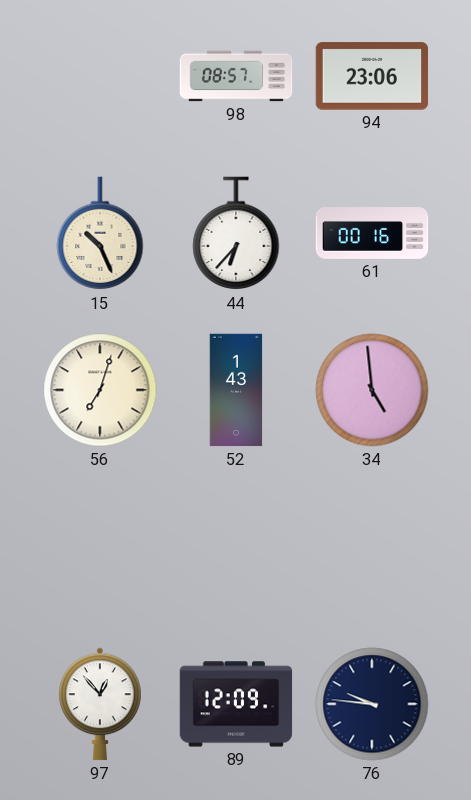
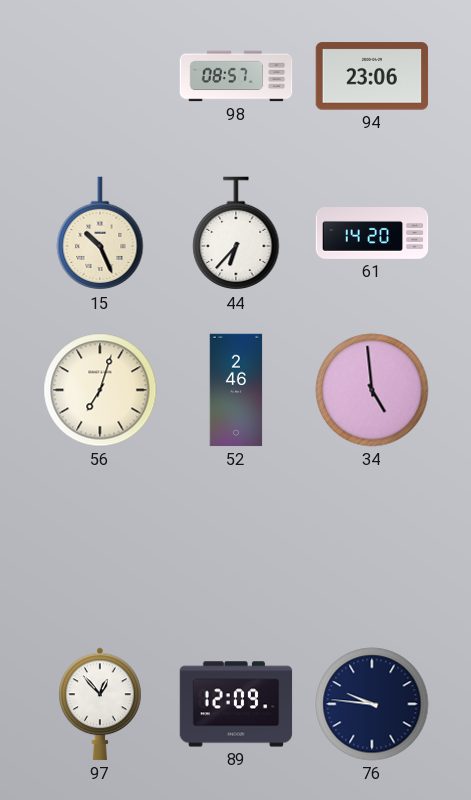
61: 00:16 -> 14:20 (372, 234)
52: 1:43 -> 2:46 (236, 390)
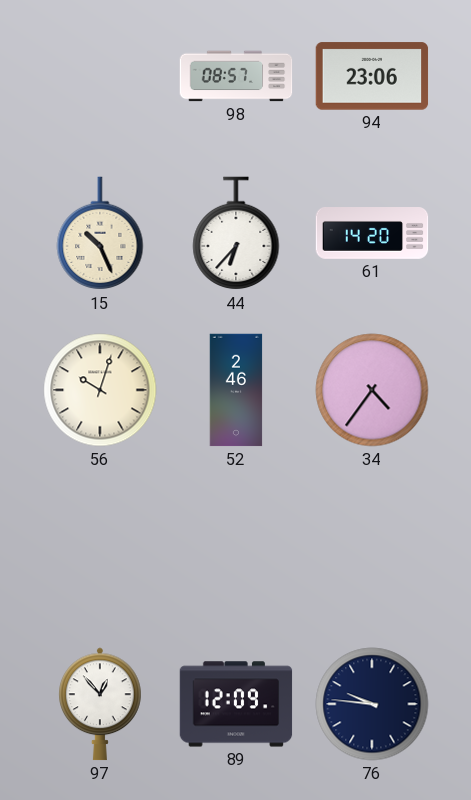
56: 7:03 -> 10:03 (100, 390)
34: 4:59 -> 4:36 (372, 390)
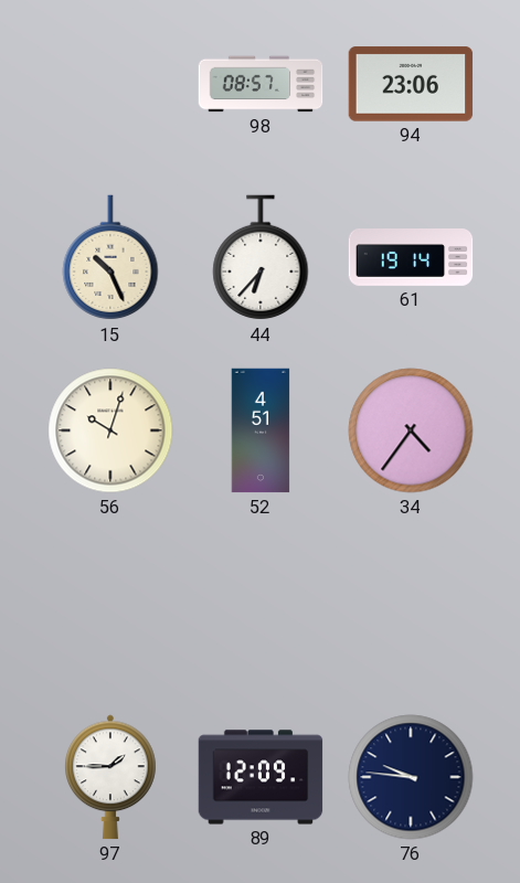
61: 14:20 -> 19:14 (411, 258)
52: 2:46 -> 4:51 (261, 430)
97: 12:53 -> 1:45 (112, 777)
